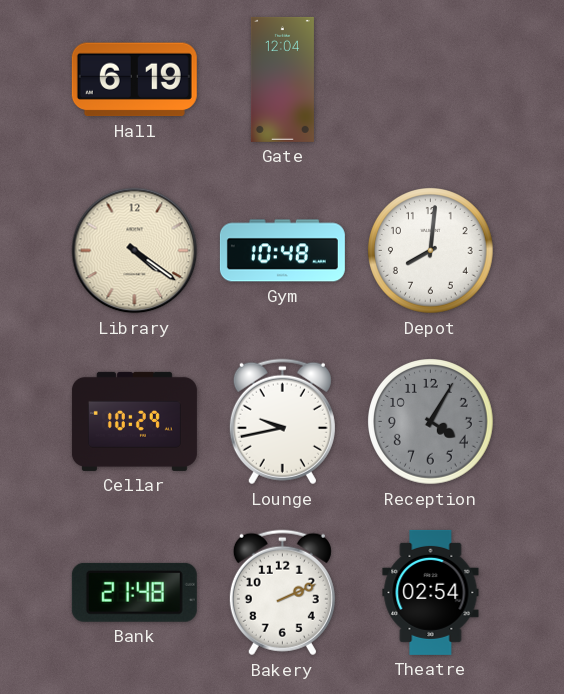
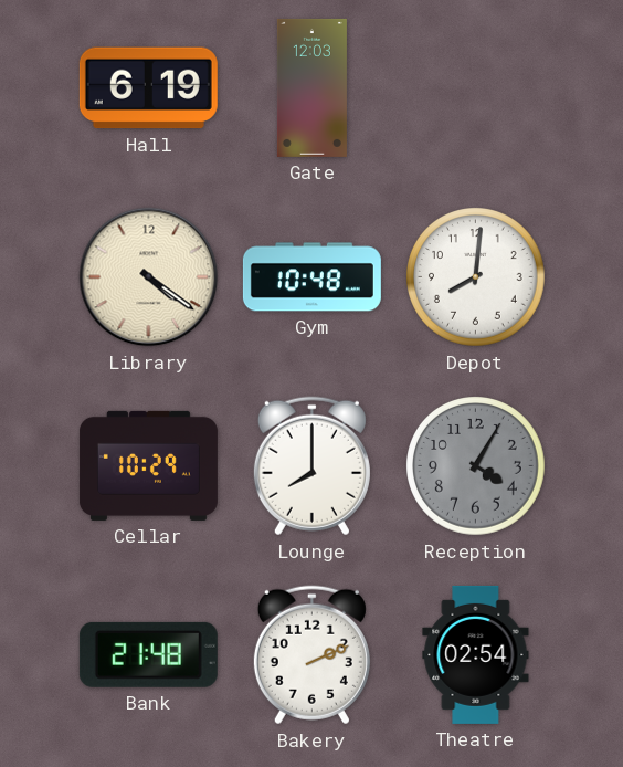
Gate: 12:04 -> 12:03 (311, 87)
Lounge: 9:43 -> 8:00 (311, 466)
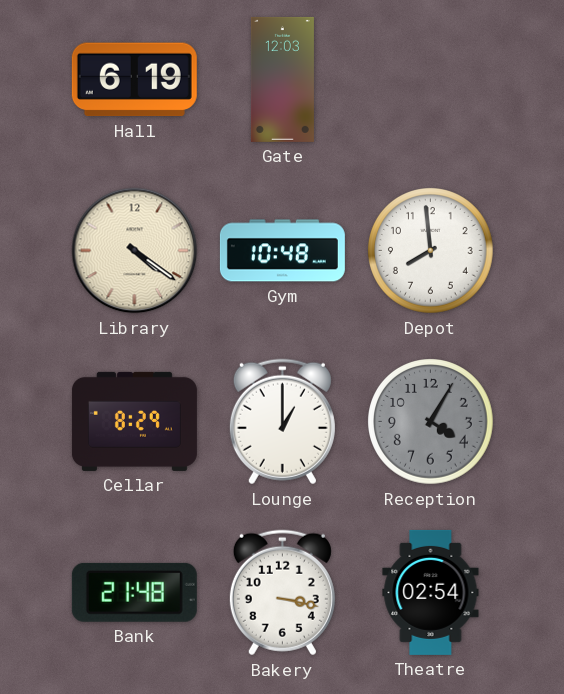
Depot: 8:01 -> 7:59 (431, 251)
Cellar: 10:29 -> 8:29 (134, 421)
Lounge: 8:00 -> 1:00 (282, 422)
Bakery: 2:11 -> 3:17 (282, 593)
